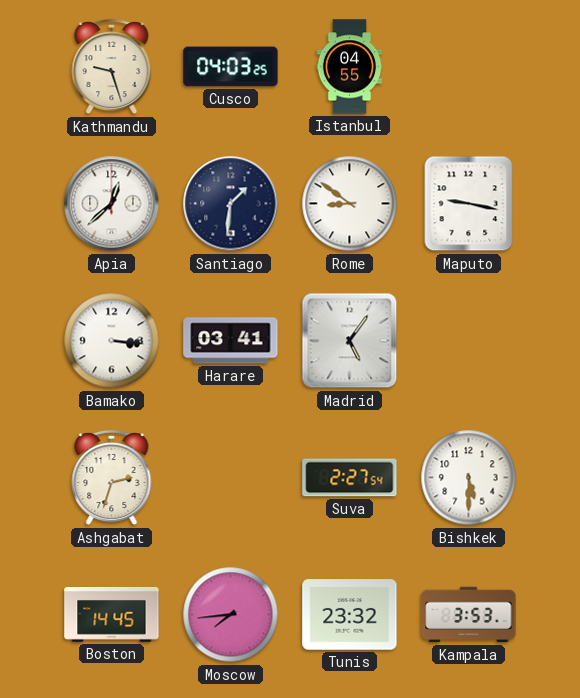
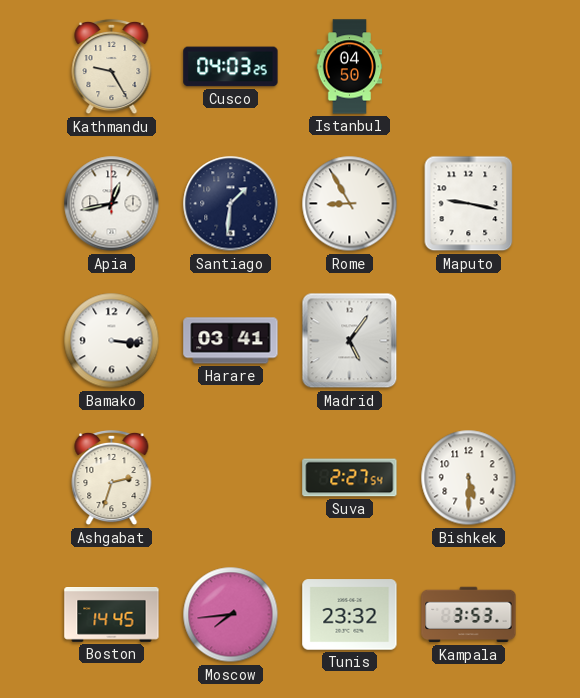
Kathmandu: 9:27 -> 9:25 (112, 67)
Istanbul: 04:55 -> 04:50 (350, 67)
Apia: 12:38 -> 12:43 (112, 204)
Rome: 8:51 -> 8:55 (350, 204)
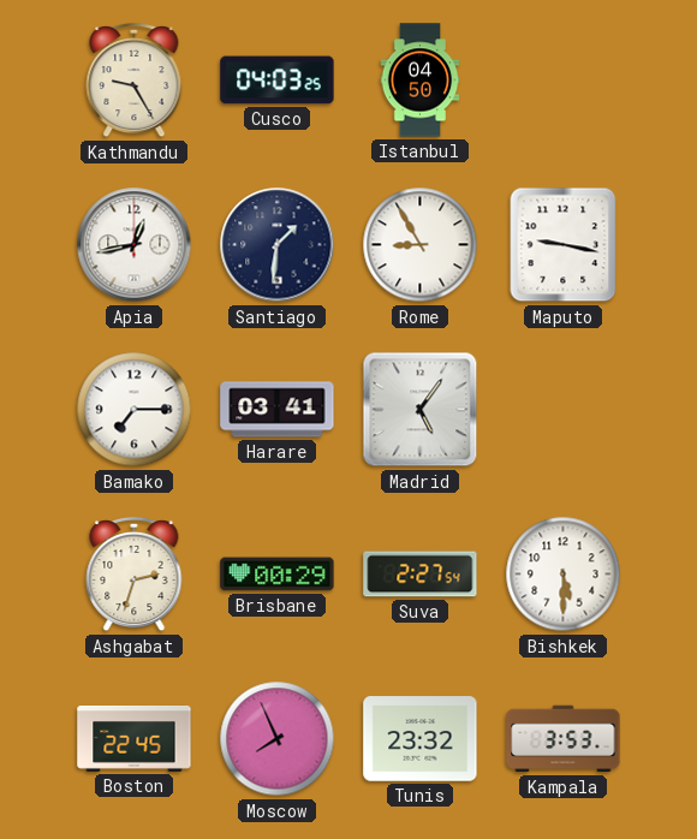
Bamako: 3:16 -> 7:15 (135, 410)
Brisbane: none -> 00:29 (278, 575)
Boston: 14:45 -> 22:45 (135, 739)
Moscow: 7:44 -> 7:56 (278, 739)
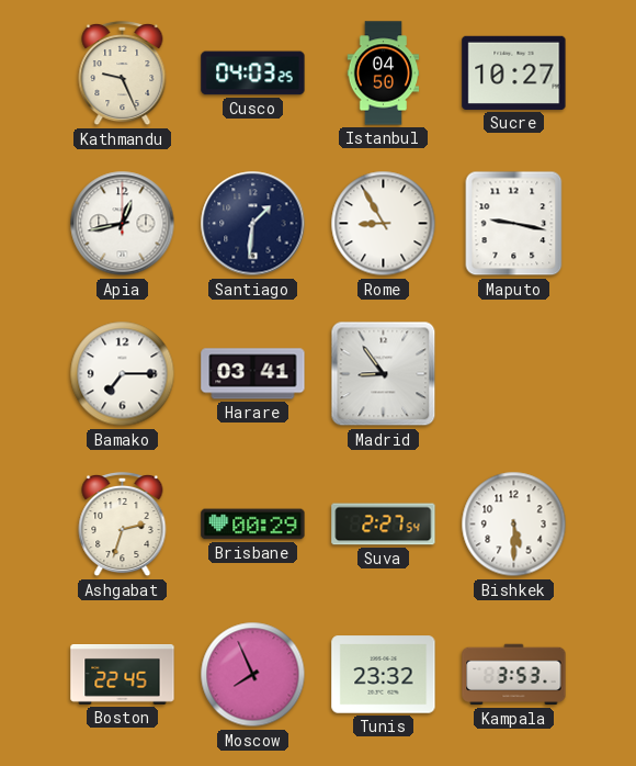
Kathmandu: 9:25 -> 9:26 (123, 74)
Sucre: none -> 10:27 (514, 72)
Madrid: 5:06 -> 8:54 (384, 374)
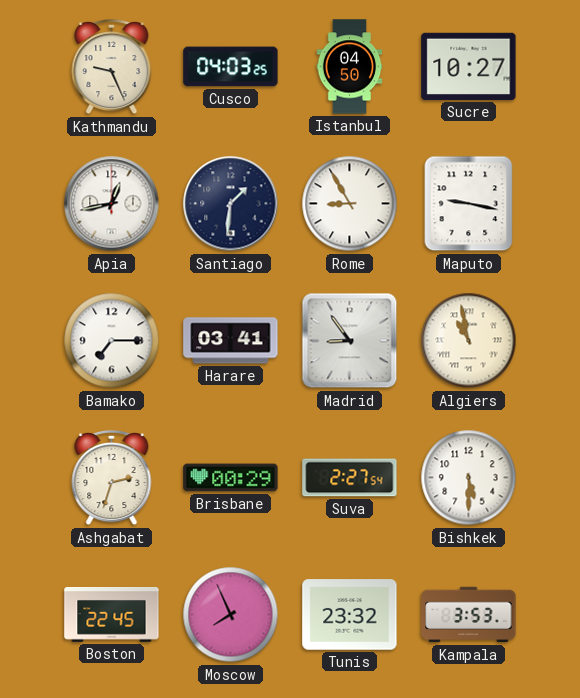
Algiers: none -> 10:58 (469, 341)
